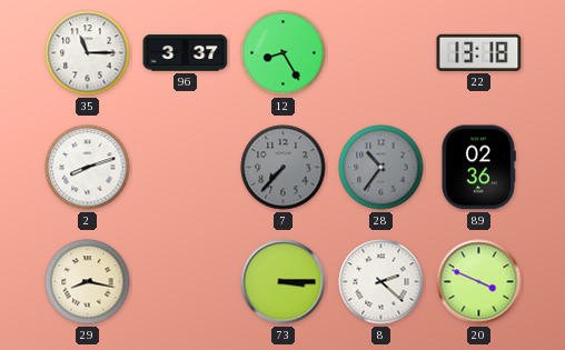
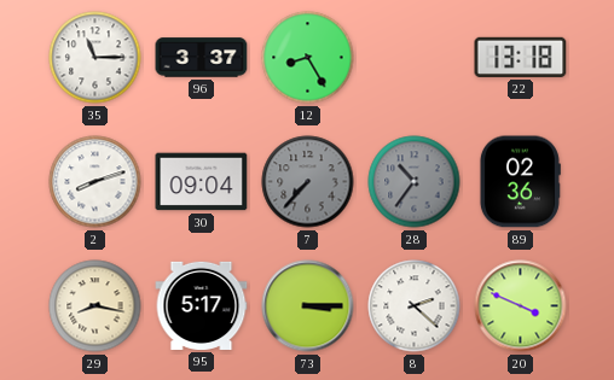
30: none -> 09:04 (202, 182)
95: none -> 5:17 (202, 305)
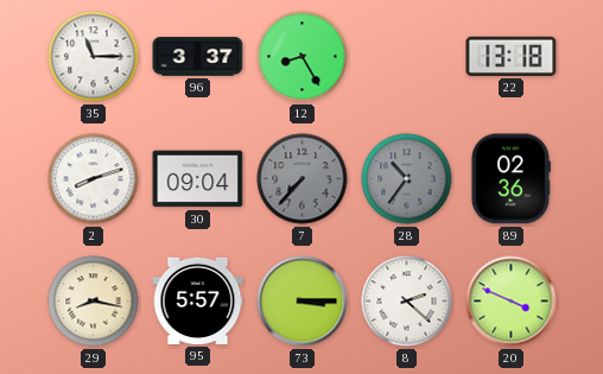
95: 5:17 -> 5:57 (198, 300)
